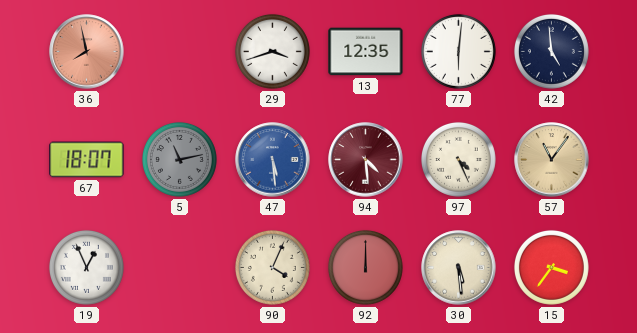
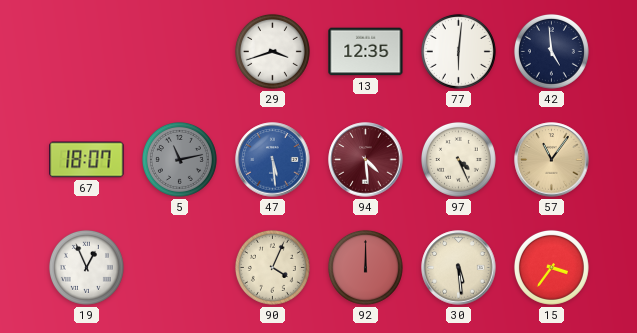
36: 7:58 -> none (87, 52)
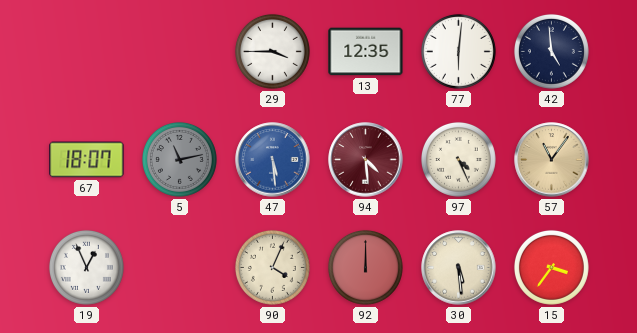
29: 3:42 -> 3:45 (272, 51)
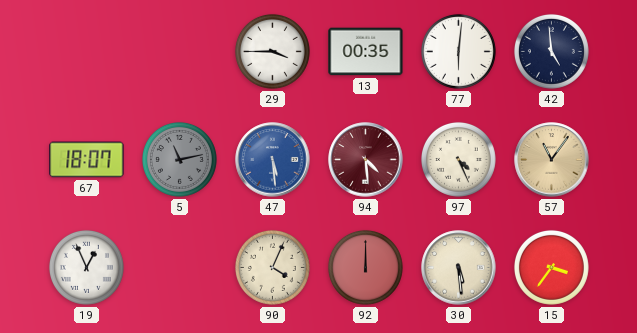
13: 12:35 -> 00:35 (366, 52)
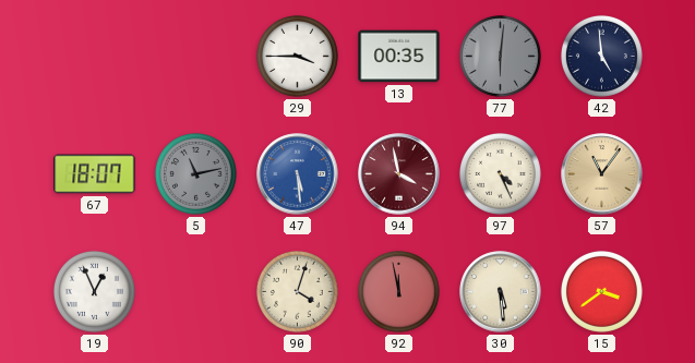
77 dial: white -> grey (500, 56)
94: 4:29 -> 3:58 (399, 174)
90: 4:04 -> 4:03 (297, 291)
92: 12:00 -> 11:58 (398, 291)
15: 3:36 -> 3:39 (601, 291)
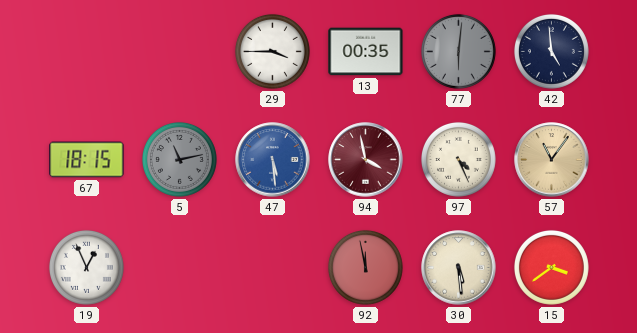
67: 18:07 -> 18:15 (87, 160)
90: 4:03 -> none (297, 291)
